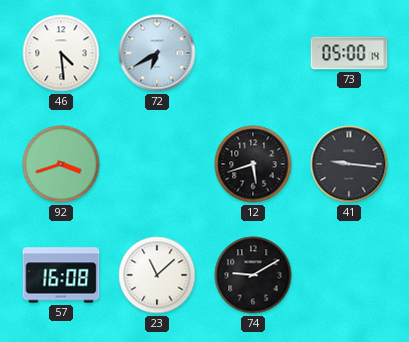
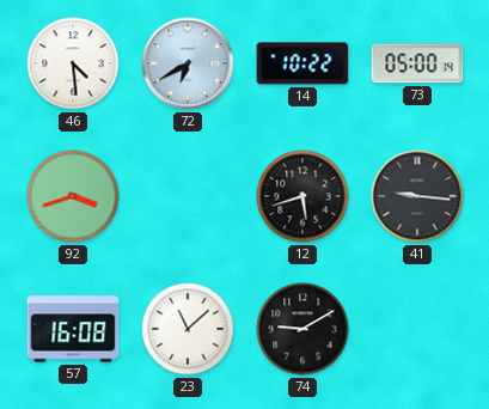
14: none -> 10:22 (302, 63)
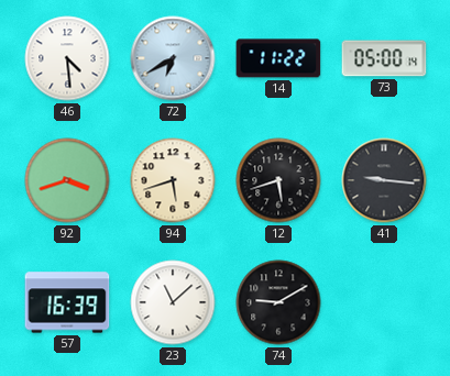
14: 10:22 -> 11:22 (278, 58)
94: none -> 5:42 (173, 180)
57: 16:08 -> 16:39 (67, 302)
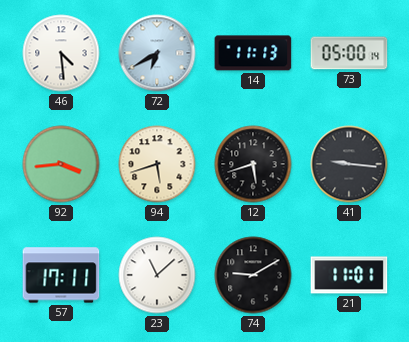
14: 11:22 -> 11:13 (253, 53)
92: 3:42 -> 3:44 (61, 164)
57: 16:39 -> 17:11 (61, 275)
21: none -> 11:01 (349, 275)
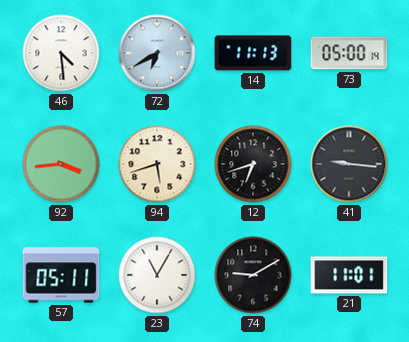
12: 5:42 -> 6:42 (253, 164)
57: 17:11 -> 05:11 (61, 275)
23: 11:08 -> 11:05 (157, 275)
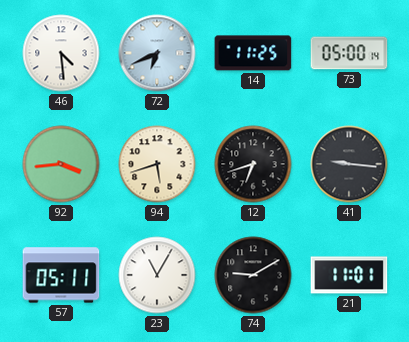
72: 6:40 -> 6:41 (157, 53)
14: 11:13 -> 11:25 (253, 53)
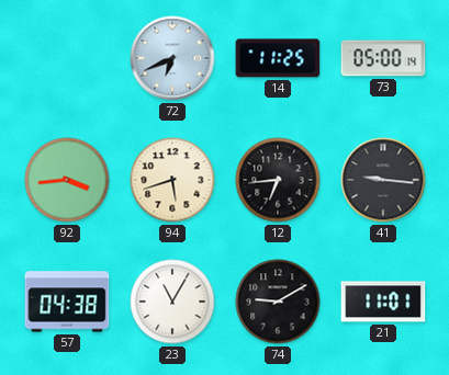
46: 4:29 -> none (61, 53)
12: 6:42 -> 6:44 (278, 180)
57: 05:11 -> 04:38 (67, 302)
